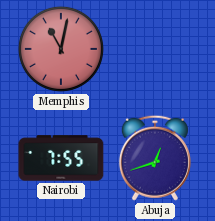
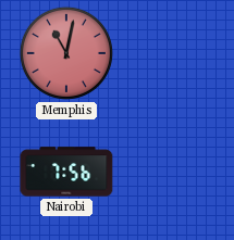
Nairobi: 7:55 -> 7:56 (66, 172)
Abuja: 12:42 -> none (155, 158)
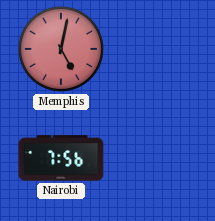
Memphis: 11:02 -> 5:02 (61, 49)
